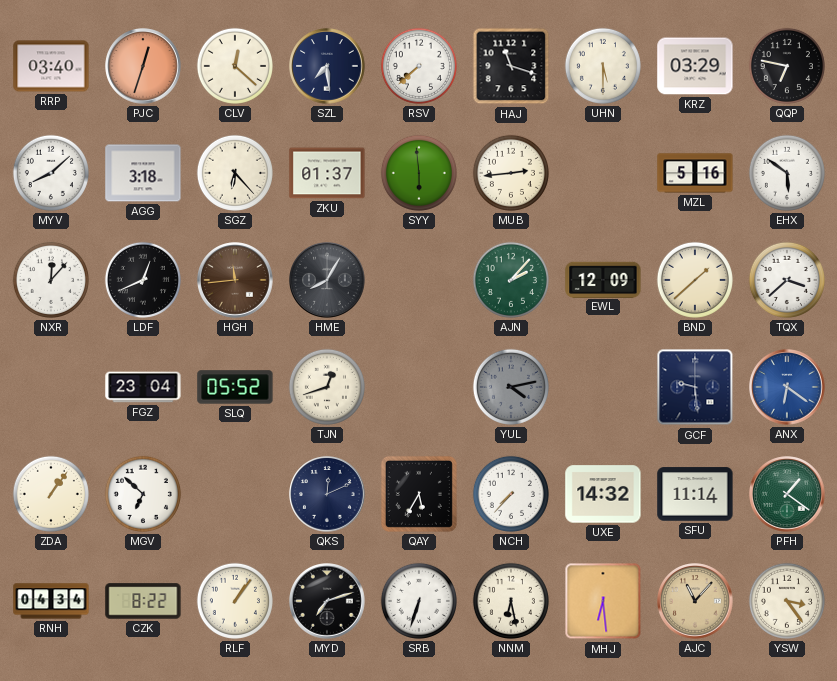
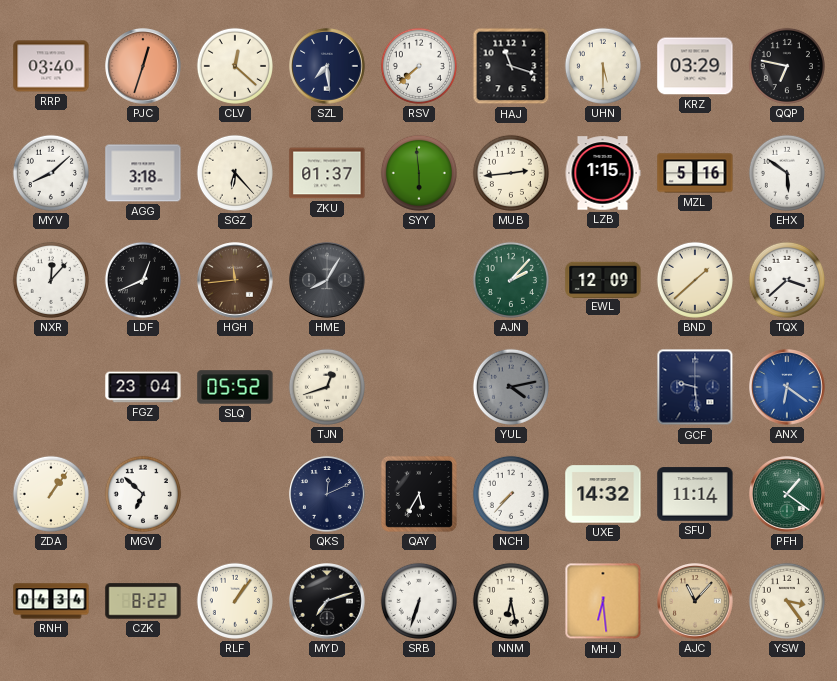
LZB: none -> 1:15 (603, 173)
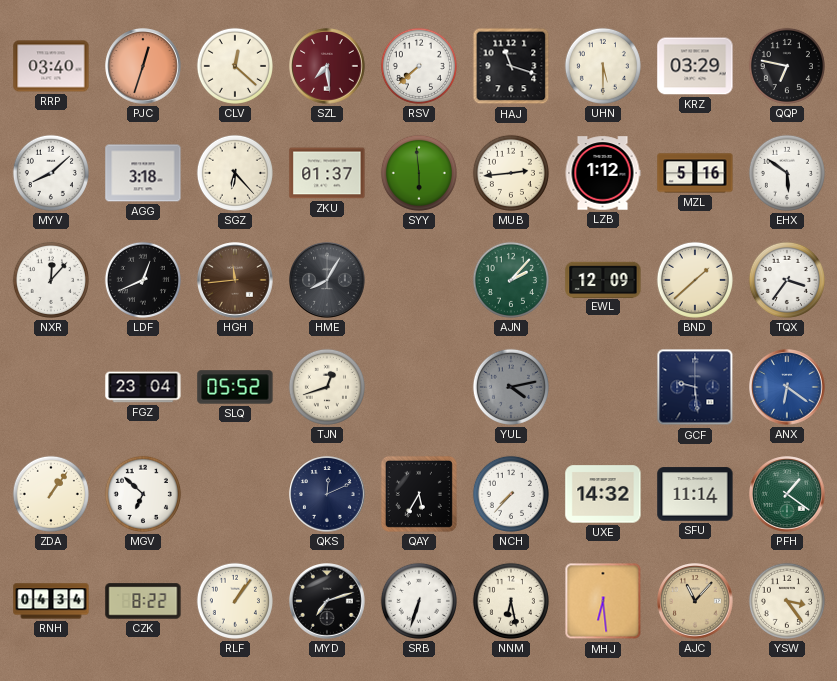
SZL dial: navy -> burgundy (327, 66)
LZB: 1:15 -> 1:12 (603, 173)
TQX: 3:38 -> 3:36 (787, 280)
